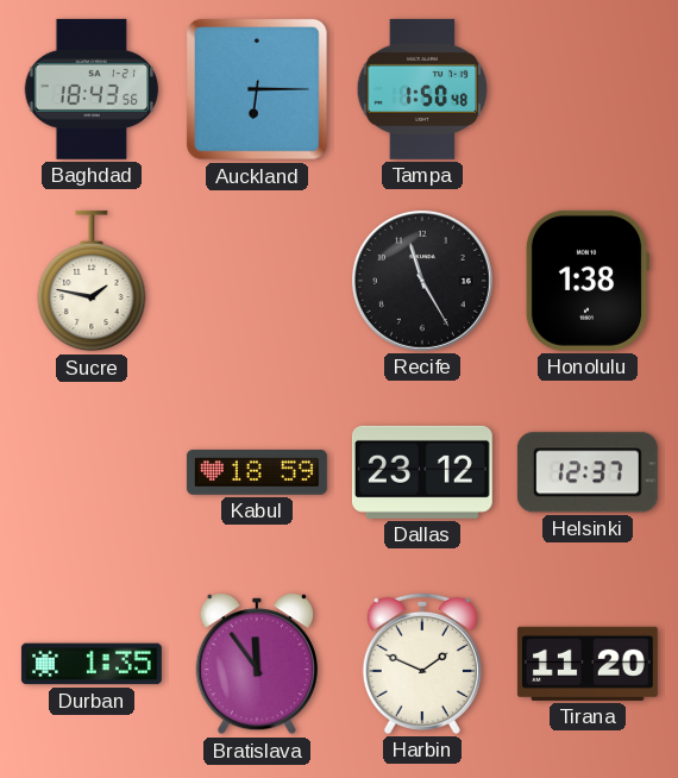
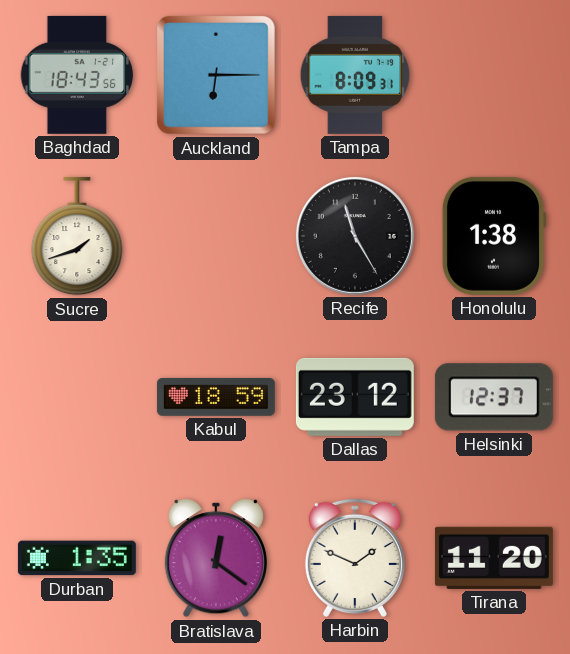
Tampa: 1:50 -> 8:09 (355, 75)
Sucre: 1:47 -> 1:42 (77, 236)
Bratislava: 11:54 -> 12:21 (216, 558)
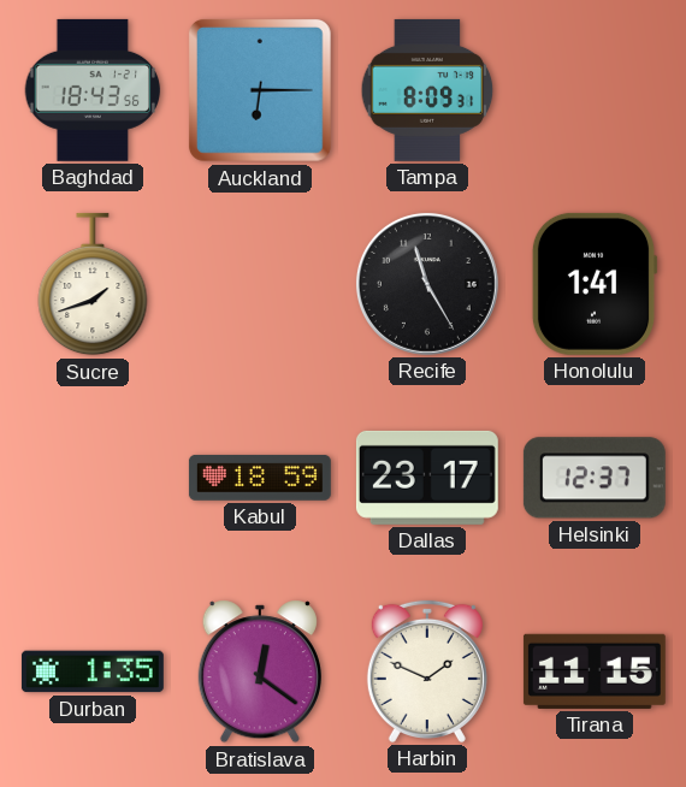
Honolulu: 1:38 -> 1:41 (595, 284)
Dallas: 23:12 -> 23:17 (427, 478)
Tirana: 11:20 -> 11:15 (595, 671)
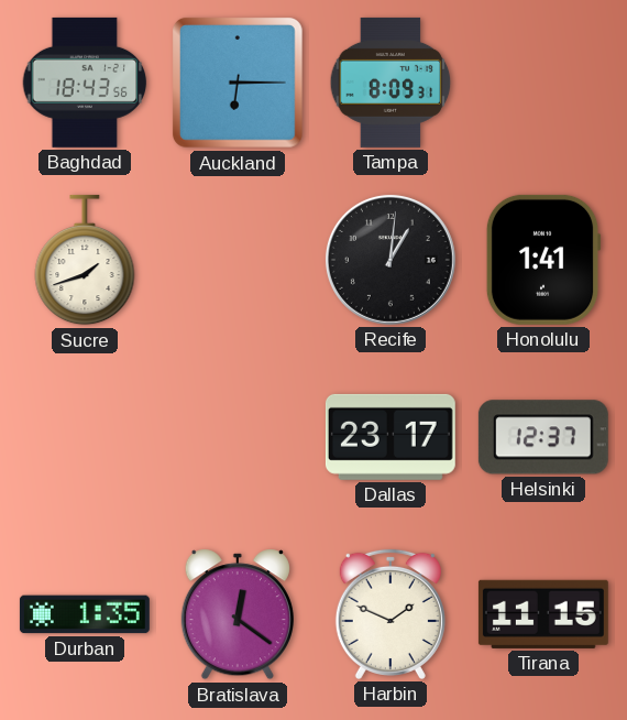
Recife: 11:25 -> 1:01 (391, 260)
Kabul: 18:59 -> none (260, 478)
